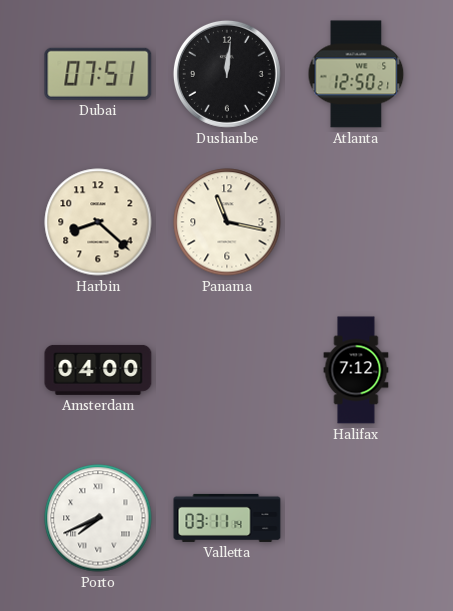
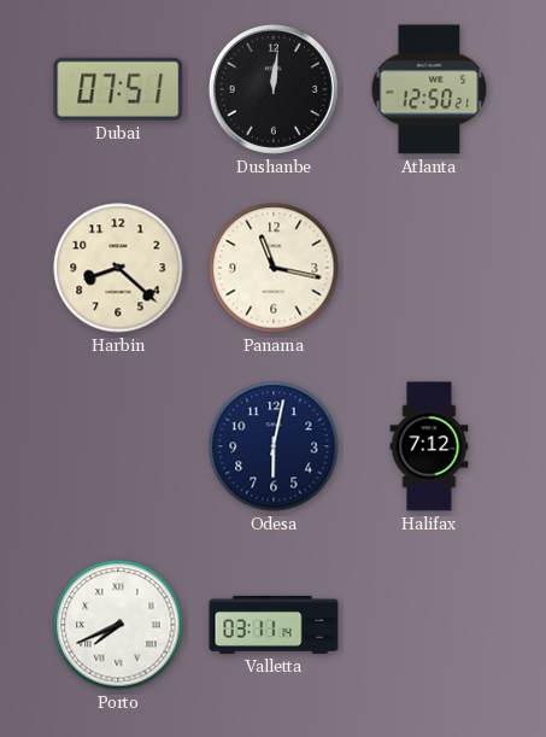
Amsterdam: 04:00 -> none (98, 370)
Odesa: none -> 6:02 (274, 446)
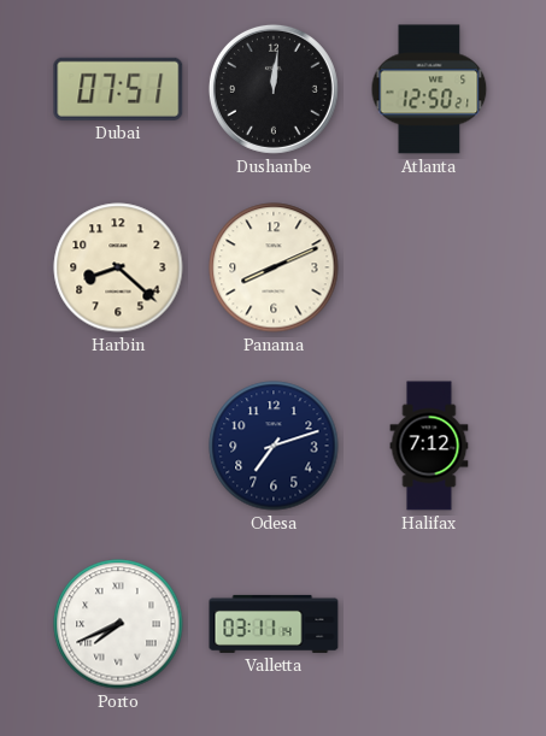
Panama: 11:17 -> 8:11 (274, 267)
Odesa: 6:02 -> 7:12 (274, 446)
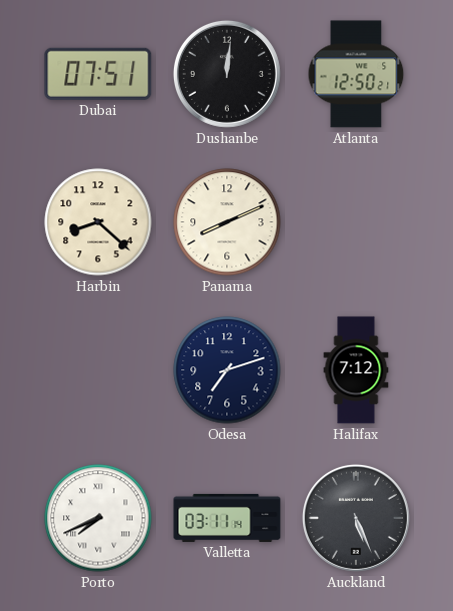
Auckland: none -> 5:26 (356, 518)
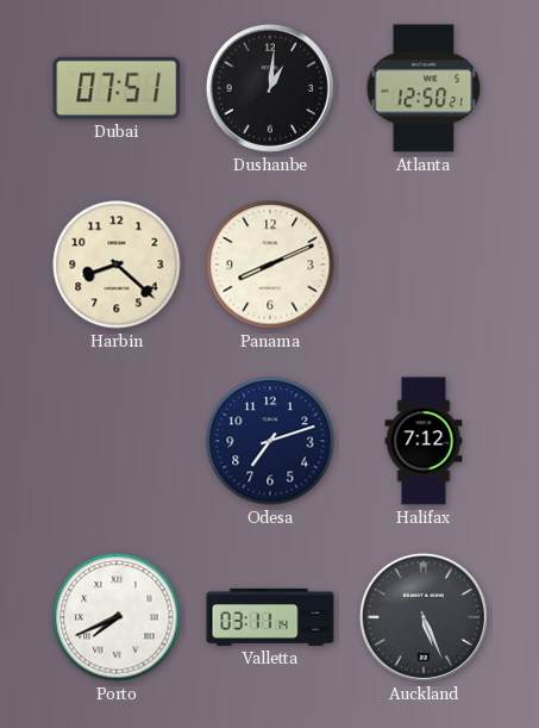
Dushanbe: 12:01 -> 1:01 (270, 88)
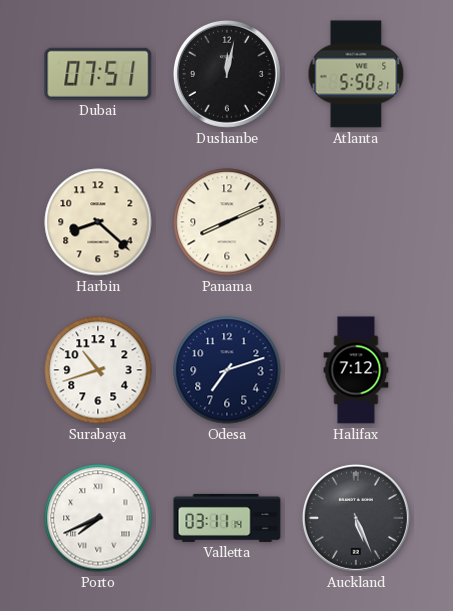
Dushanbe: 1:01 -> 12:02 (227, 74)
Atlanta: 12:50 -> 5:50 (356, 74)
Surabaya: none -> 10:42 (98, 370)
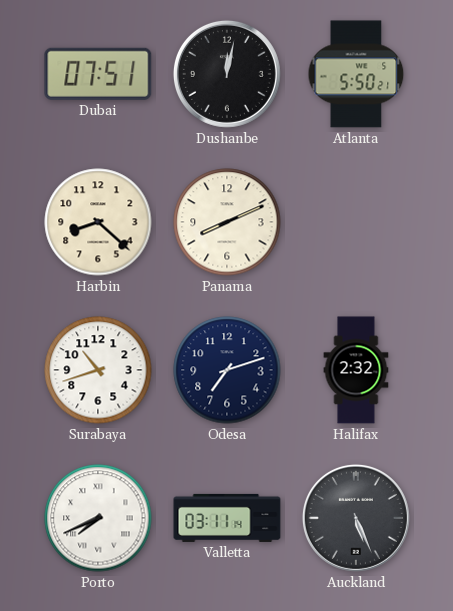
Halifax: 7:12 -> 2:32 (356, 370)
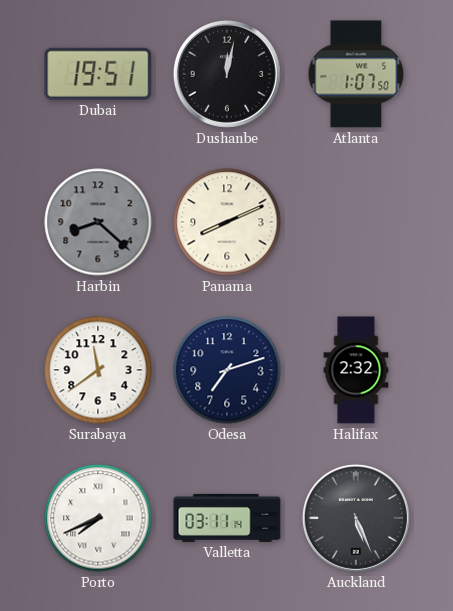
Dubai: 07:51 -> 19:51 (98, 74)
Atlanta: 5:50 -> 1:07 (356, 74)
Harbin dial: cream -> grey (98, 222)
Surabaya: 10:42 -> 11:39 (98, 370)
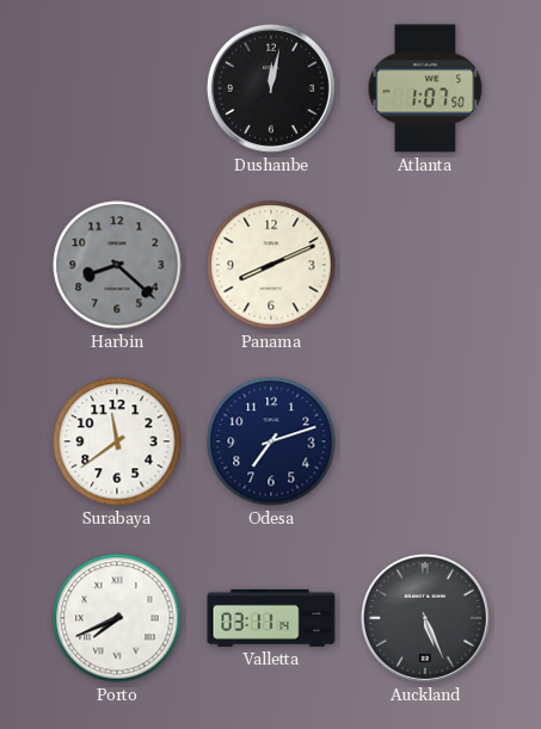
Dubai: 19:51 -> none (98, 74)
Halifax: 2:32 -> none (356, 370)
